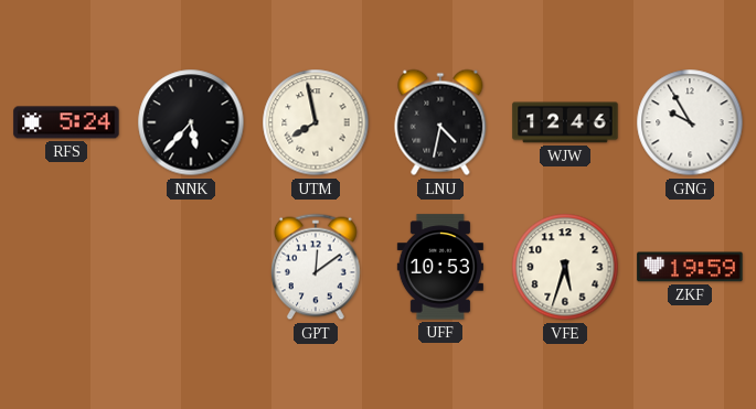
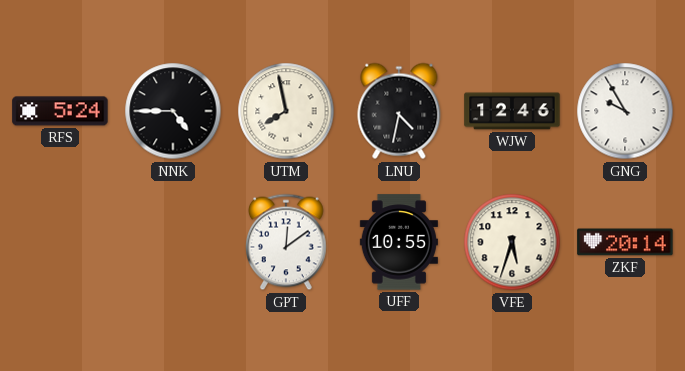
NNK: 5:37 -> 4:45 (173, 111)
UFF: 10:53 -> 10:55 (399, 242)
ZKF: 19:59 -> 20:14 (625, 242)
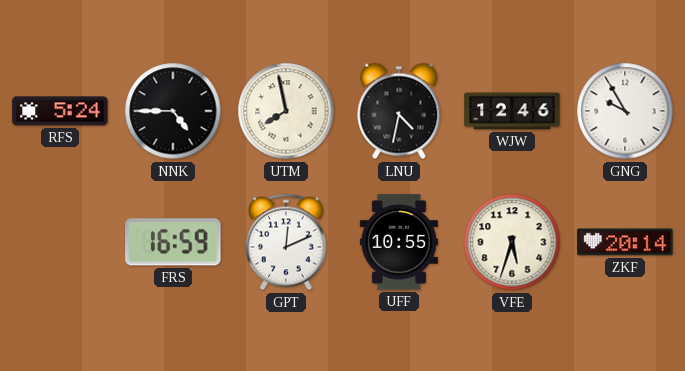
FRS: none -> 16:59 (173, 242)
GPT: 12:09 -> 12:11 (287, 242)
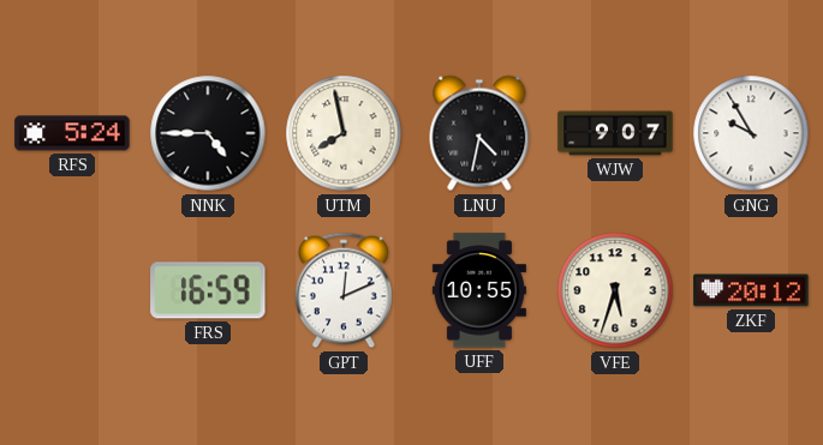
WJW: 12:46 -> 9:07 (615, 133)
ZKF: 20:14 -> 20:12 (751, 290)
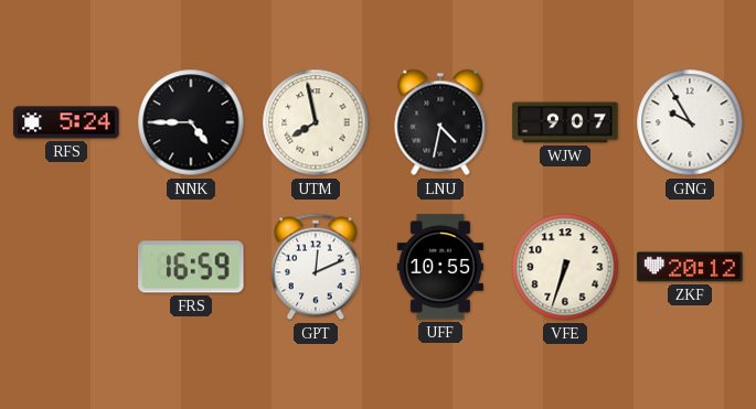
VFE: 5:33 -> 6:33 (565, 267)
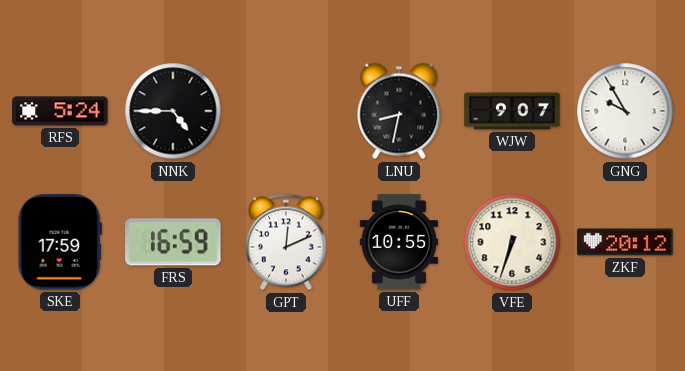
UTM: 7:58 -> none (316, 122)
LNU: 4:32 -> 8:32 (399, 111)
SKE: none -> 17:59 (60, 242)
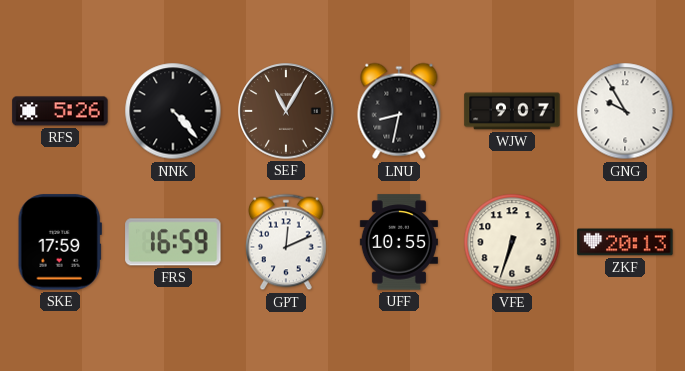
RFS: 5:24 -> 5:26 (60, 111)
NNK: 4:45 -> 4:23 (173, 111)
SEF: none -> 11:05 (286, 111)
ZKF: 20:12 -> 20:13 (625, 242)
